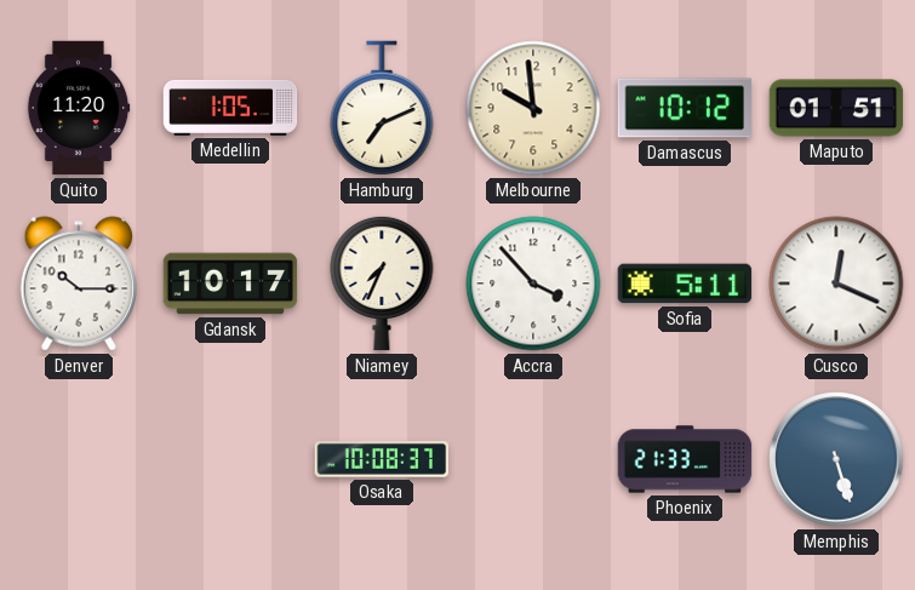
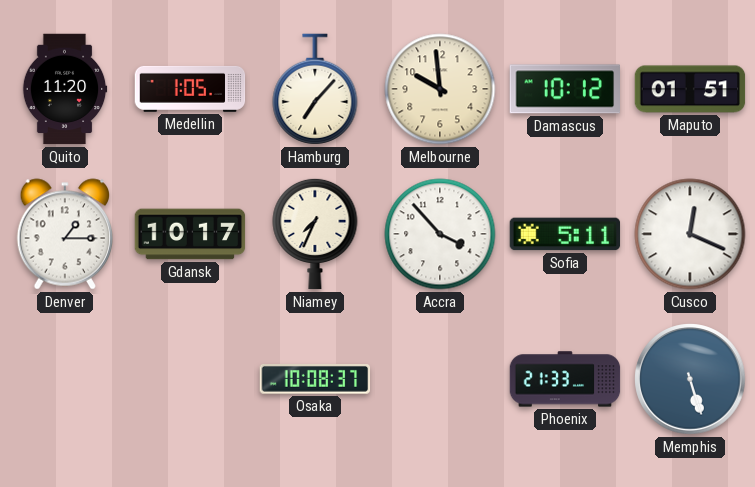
Hamburg: 7:11 -> 7:07 (315, 89)
Denver: 10:15 -> 1:15 (65, 234)
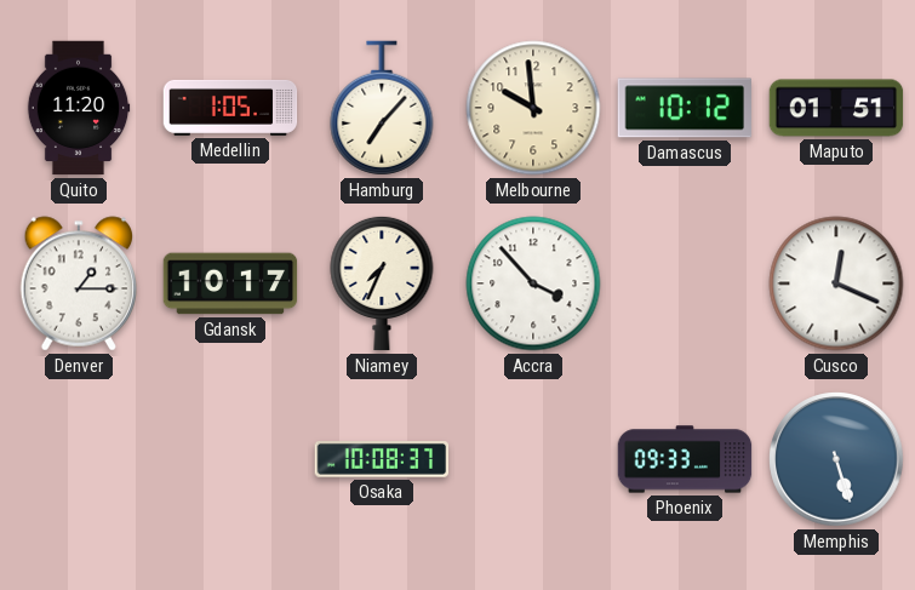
Sofia: 5:11 -> none (565, 234)
Phoenix: 21:33 -> 09:33 (685, 459)
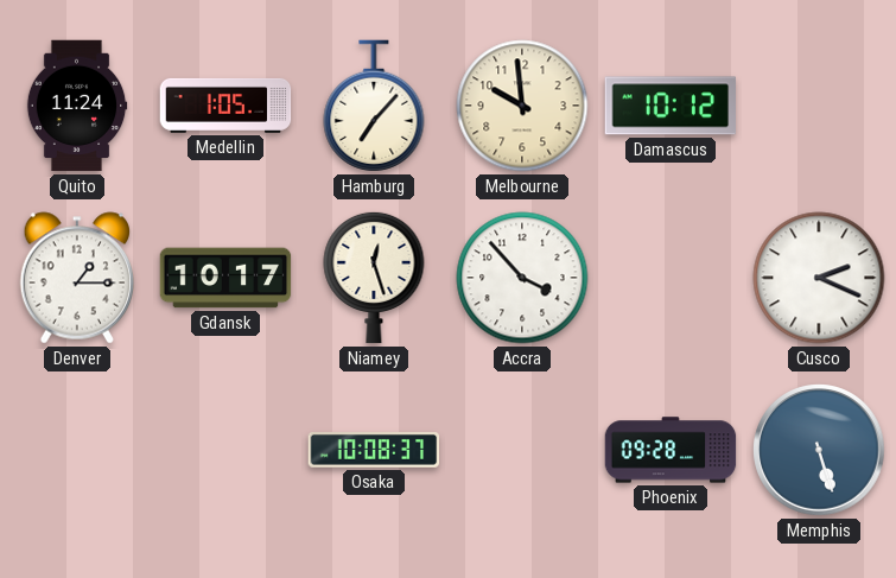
Quito: 11:20 -> 11:24 (77, 106)
Maputo: 01:51 -> none (836, 108)
Niamey: 7:34 -> 12:27 (374, 278)
Cusco: 12:19 -> 2:19 (819, 278)
Phoenix: 09:33 -> 09:28 (671, 450)
